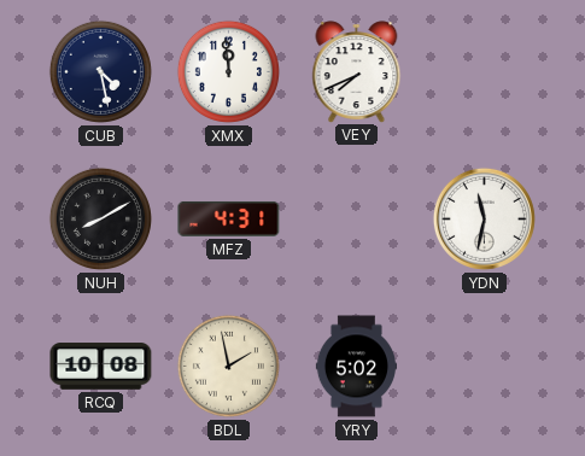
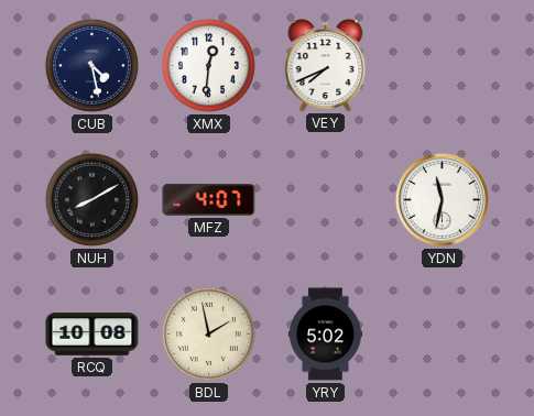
XMX: 11:59 -> 12:31 (208, 65)
MFZ: 4:31 -> 4:07 (209, 199)
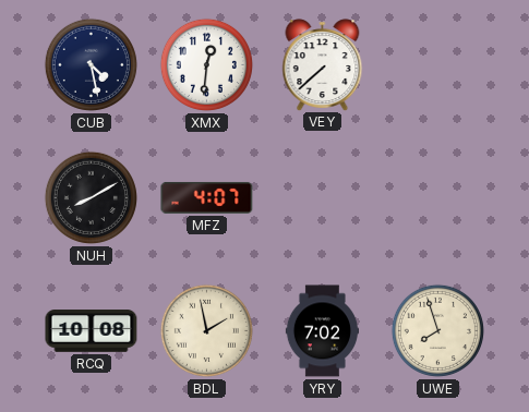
VEY: 7:41 -> 7:38 (323, 64)
YDN: 11:32 -> none (442, 199)
YRY: 5:02 -> 7:02 (322, 331)
UWE: none -> 7:57 (437, 330)
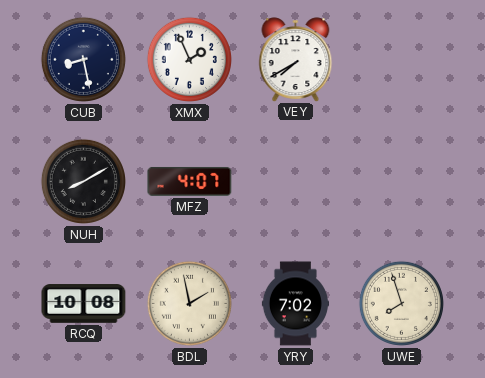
CUB: 4:28 -> 8:28 (83, 59)
XMX: 12:31 -> 1:56 (189, 59)
VEY: 7:38 -> 7:40 (296, 59)
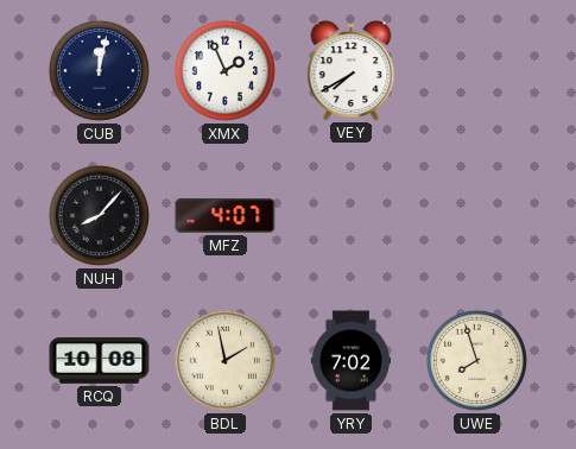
CUB: 8:28 -> 12:02 (99, 70)
NUH: 8:10 -> 8:07 (99, 215)
